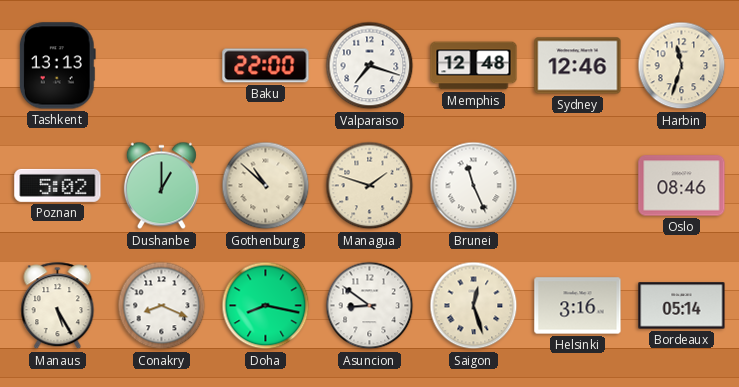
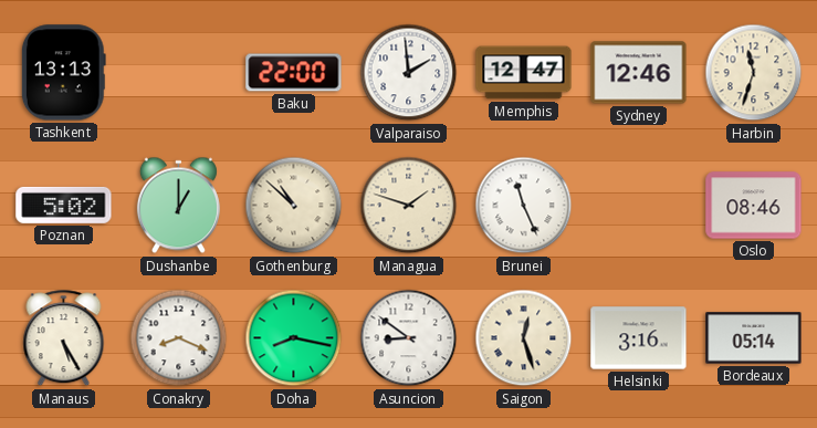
Valparaiso: 7:18 -> 1:59 (409, 73)
Memphis: 12:48 -> 12:47 (524, 73)
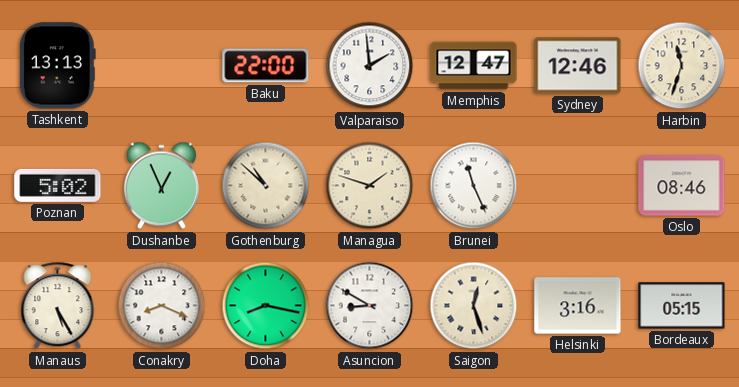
Dushanbe: 1:00 -> 12:56 (161, 186)
Asuncion: 8:51 -> 8:50 (370, 306)
Bordeaux: 05:14 -> 05:15 (682, 306)
